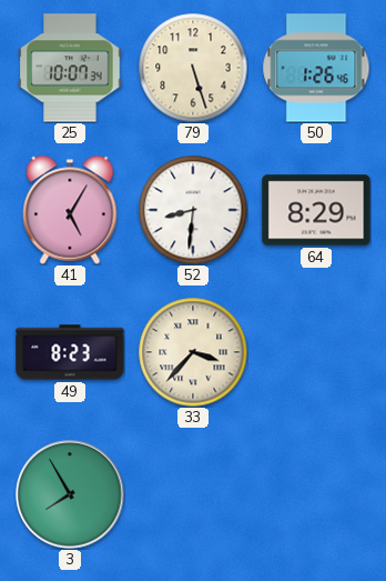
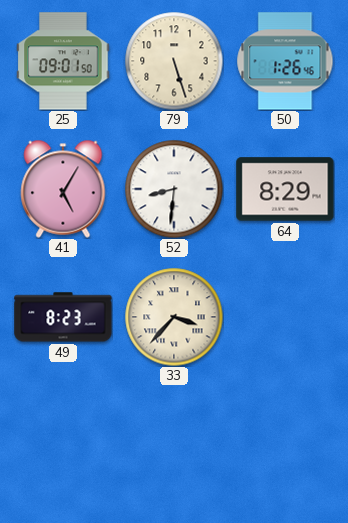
25: 10:07 -> 09:01 (63, 61)
3: 7:55 -> none (70, 494)
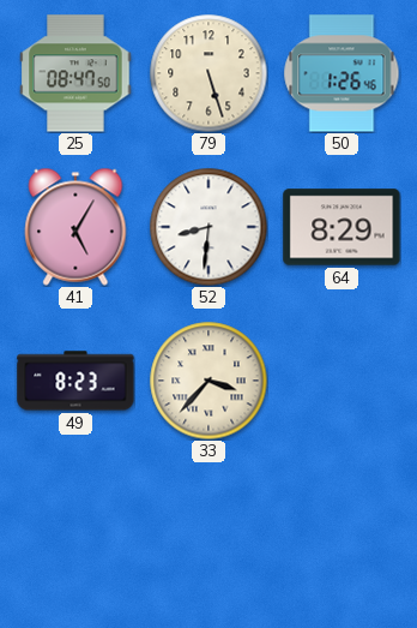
25: 09:01 -> 08:47 (75, 73)
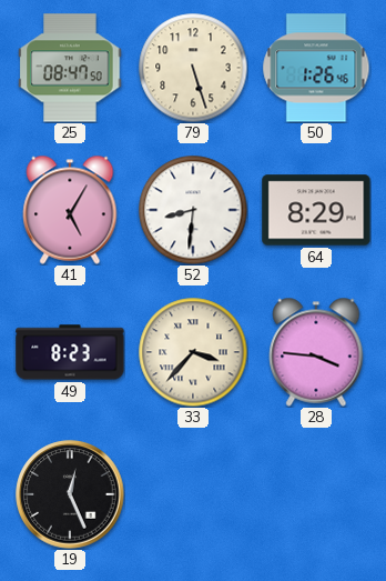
28: none -> 3:46 (316, 352)
19: none -> 12:26 (70, 494)
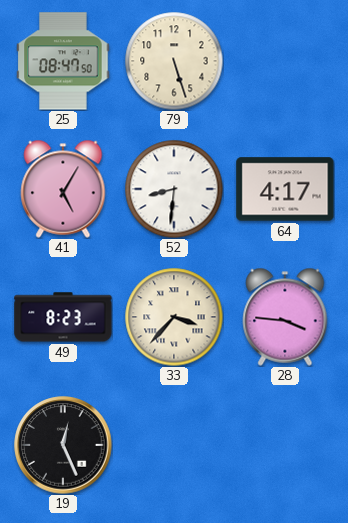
50: 1:26 -> none (316, 68)
64: 8:29 -> 4:17 (285, 189)
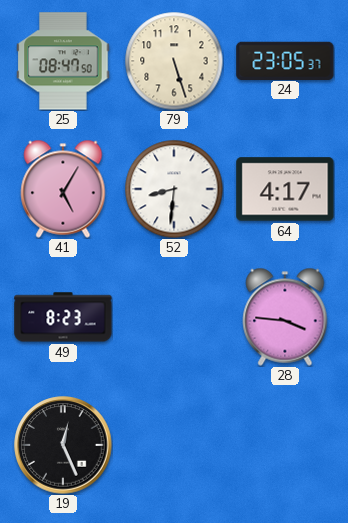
24: none -> 23:05 (285, 60)
33: 3:37 -> none (174, 317)
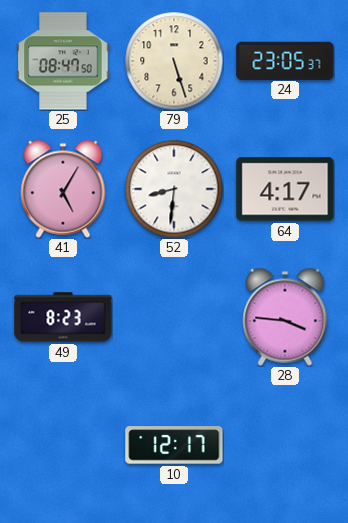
19: 12:26 -> none (63, 445)
10: none -> 12:17 (174, 445)
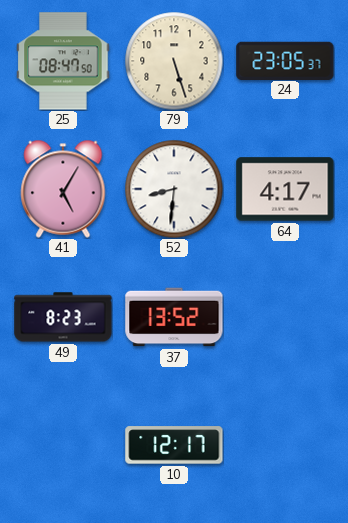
37: none -> 13:52 (174, 317)
28: 3:46 -> none (285, 317)
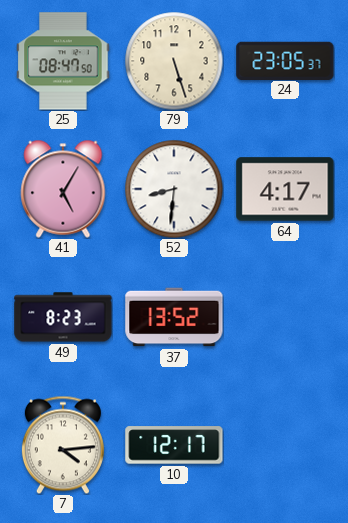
7: none -> 4:14 (63, 445)
